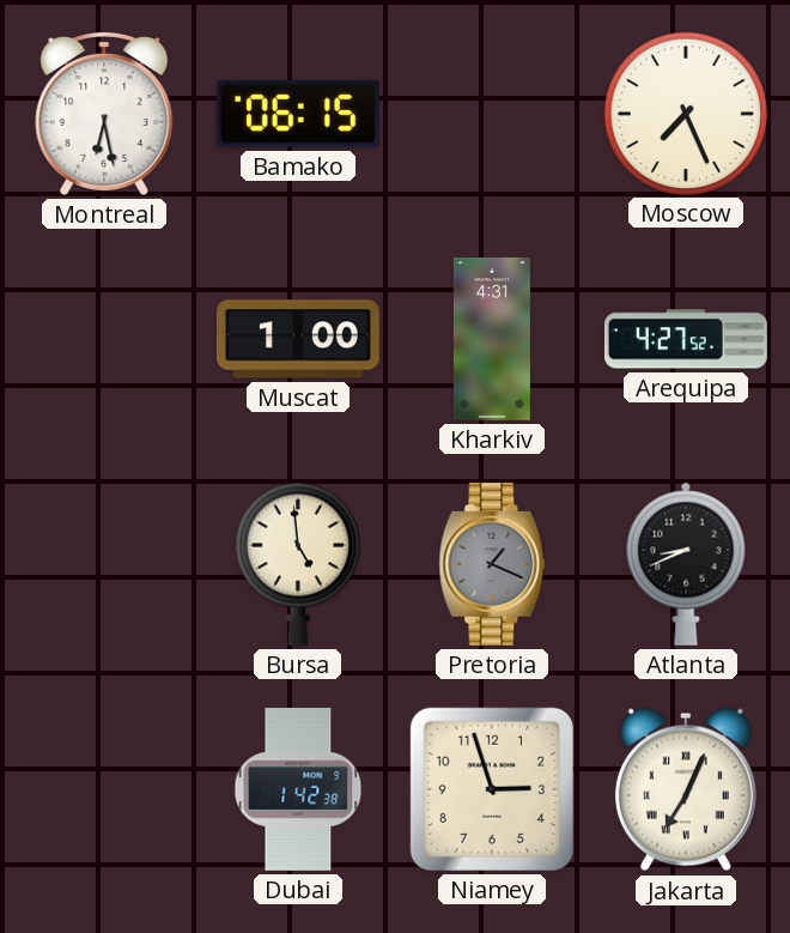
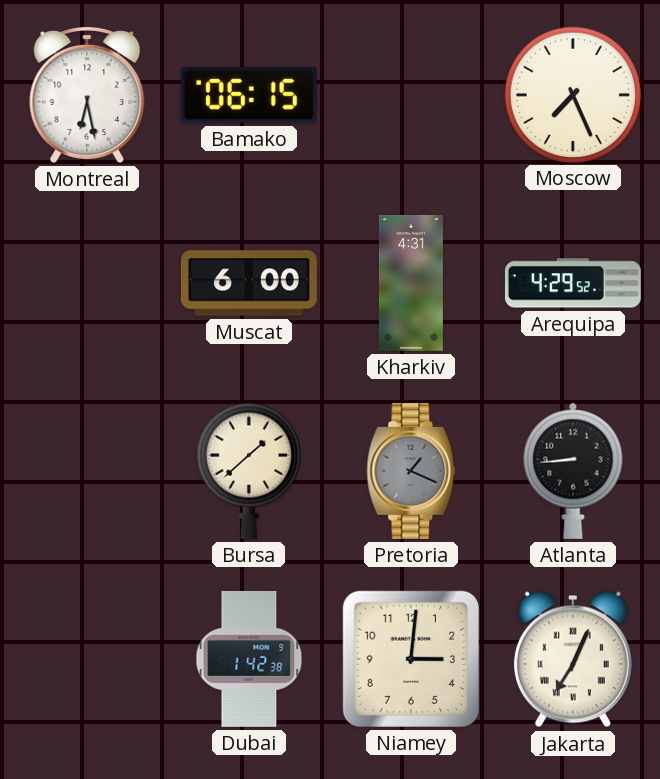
Muscat: 1:00 -> 6:00 (249, 283)
Arequipa: 4:27 -> 4:29 (573, 283)
Bursa: 4:59 -> 1:38 (249, 471)
Atlanta: 8:41 -> 8:44 (573, 471)
Niamey: 2:57 -> 3:01 (411, 659)
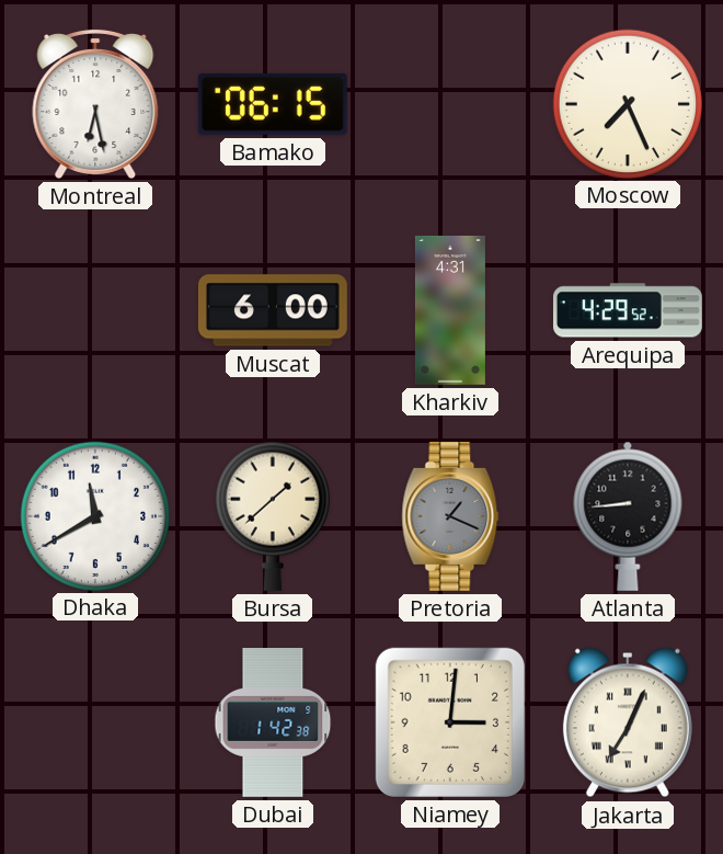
Dhaka: none -> 11:40 (94, 515)
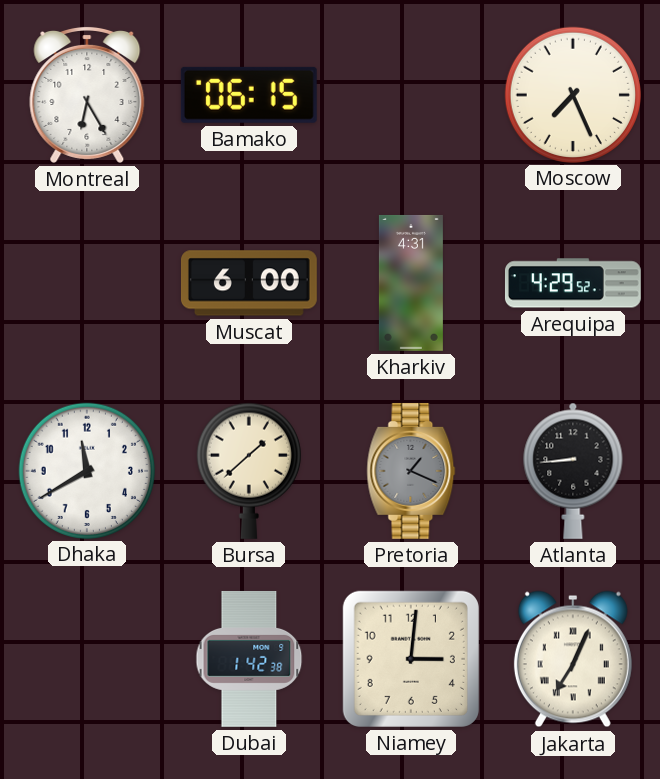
Montreal: 6:28 -> 6:25 (87, 94)
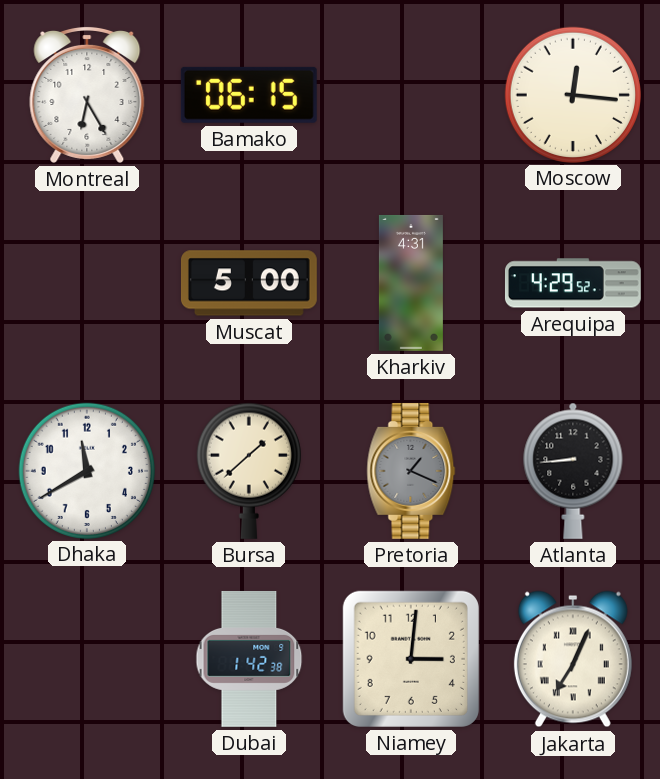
Moscow: 7:26 -> 12:16 (572, 94)
Muscat: 6:00 -> 5:00 (249, 283)
